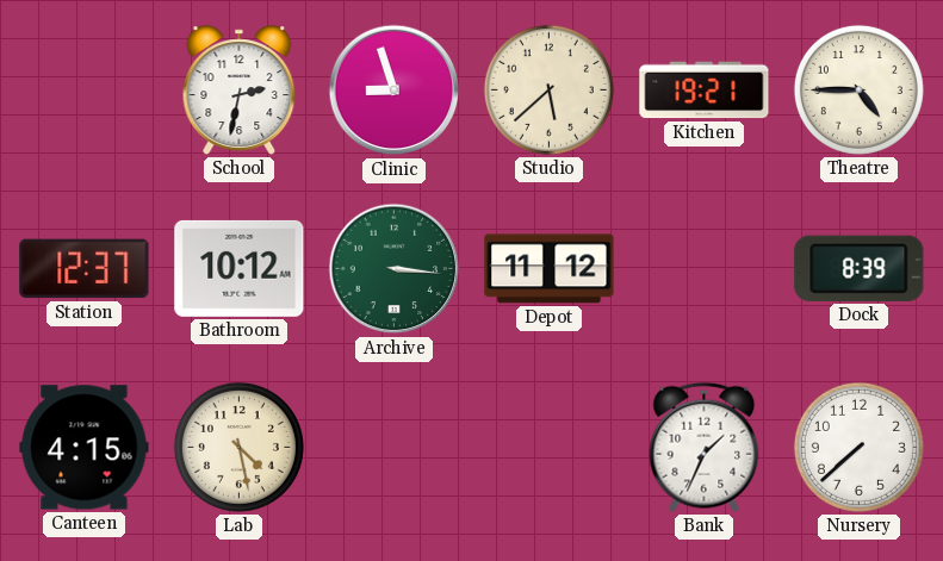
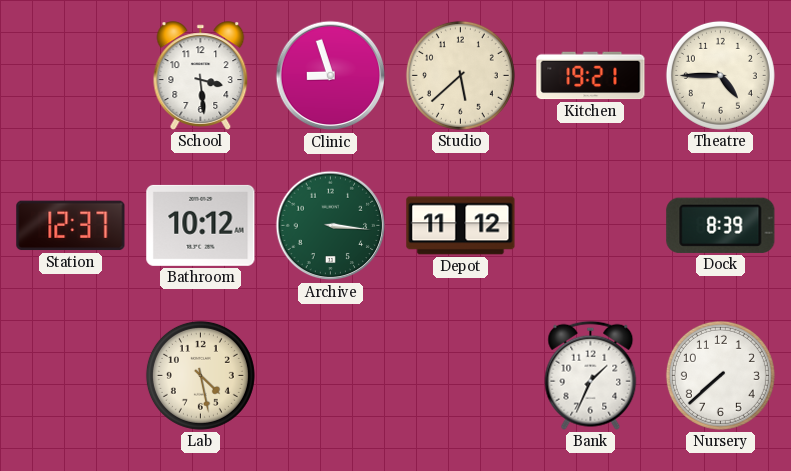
School: 2:32 -> 3:29 (201, 76)
Canteen: 4:15 -> none (85, 448)
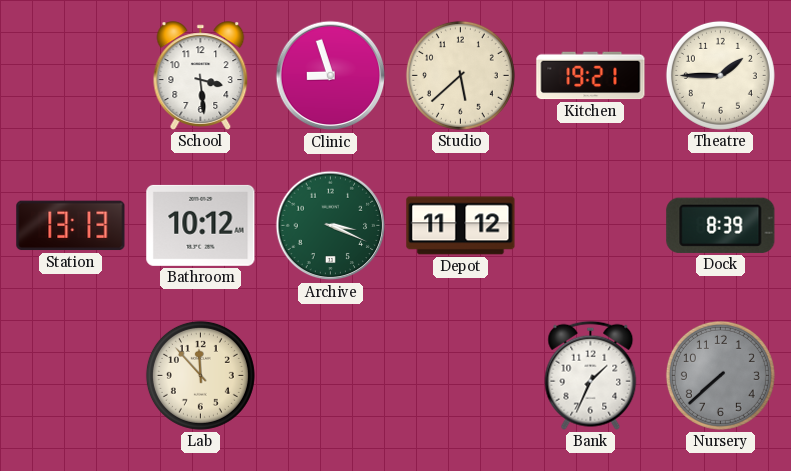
Theatre: 4:45 -> 1:45 (720, 75)
Station: 12:37 -> 13:13 (71, 226)
Archive: 3:16 -> 3:19 (331, 226)
Lab: 4:28 -> 11:53 (200, 375)
Nursery dial: white -> grey (720, 375)
